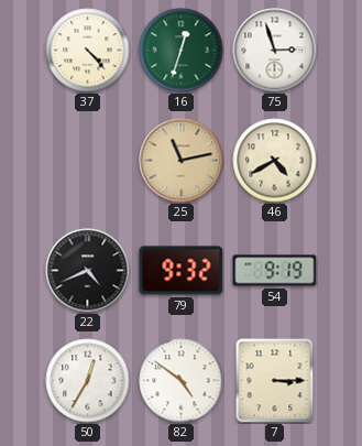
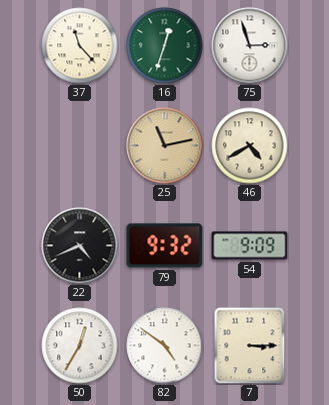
37: 4:23 -> 11:23 (80, 46)
54: 9:19 -> 9:09 (250, 246)
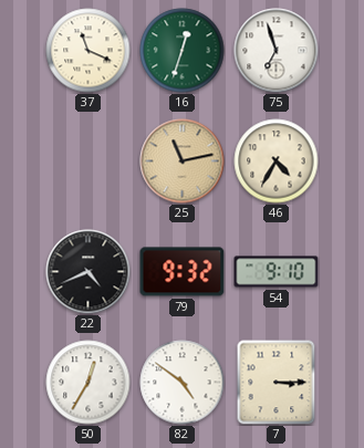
37: 11:23 -> 11:19 (89, 51)
75: 2:57 -> 6:57 (277, 51)
46: 4:40 -> 4:35 (277, 162)
54: 9:09 -> 9:10 (277, 272)
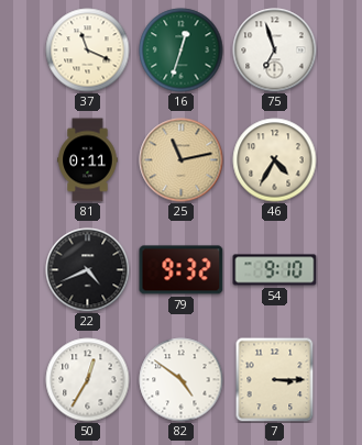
81: none -> 0:11 (88, 160)
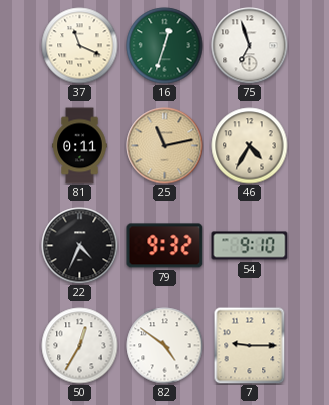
22: 4:41 -> 4:34 (80, 246)
7: 3:15 -> 9:15 (250, 345)
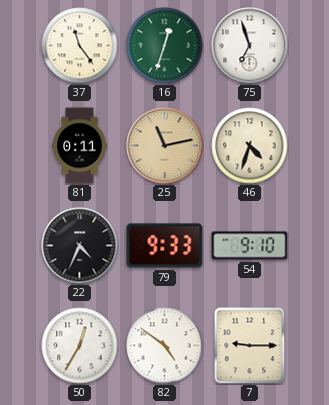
37: 11:19 -> 11:24 (80, 46)
46: 4:35 -> 4:33 (250, 146)
79: 9:32 -> 9:33 (165, 246)
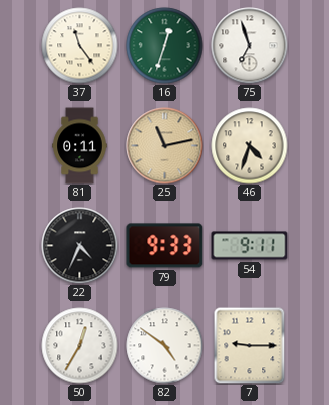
54: 9:10 -> 9:11 (250, 246)
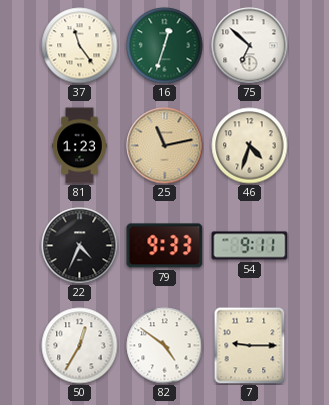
75: 6:57 -> 6:52 (250, 46)
81: 0:11 -> 1:23 (80, 146)
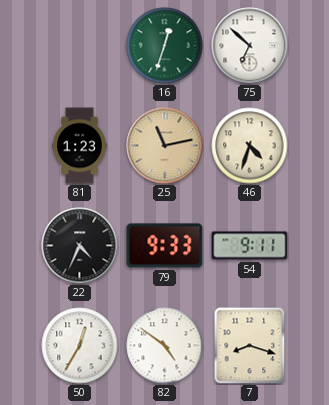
37: 11:24 -> none (80, 46)
7: 9:15 -> 8:18 (250, 345)
